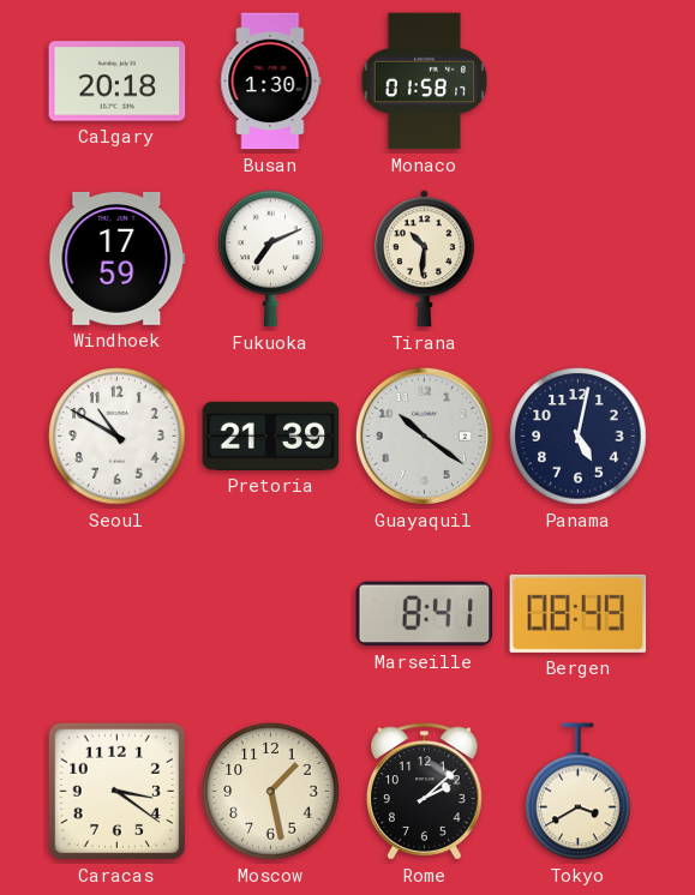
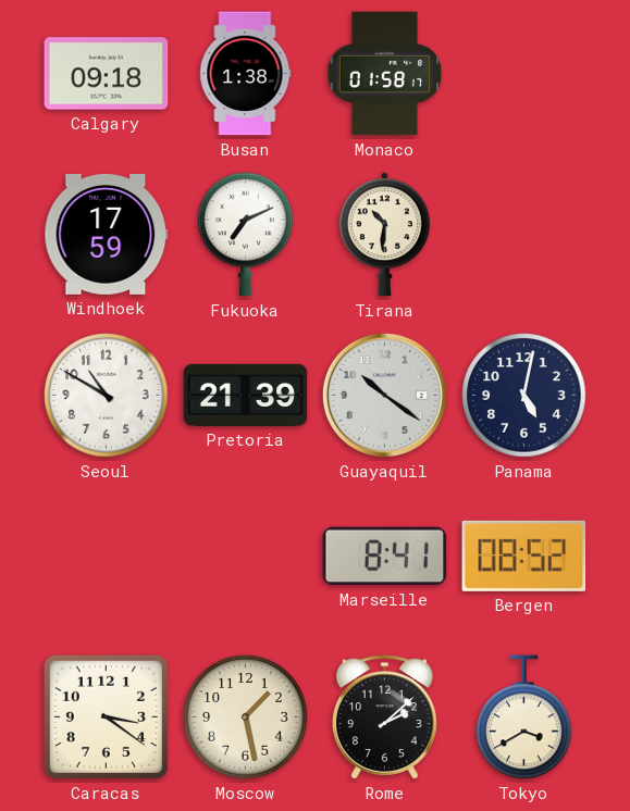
Calgary: 20:18 -> 09:18 (107, 74)
Busan: 1:30 -> 1:38 (246, 74)
Bergen: 08:49 -> 08:52 (524, 556)
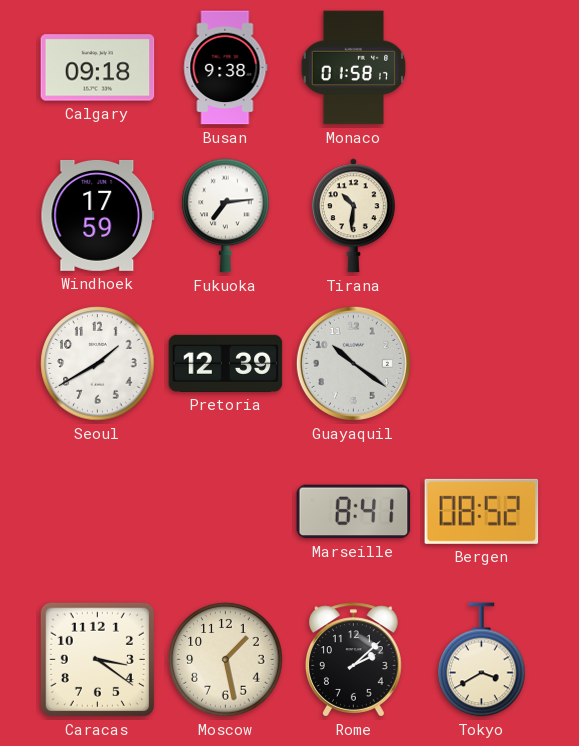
Busan: 1:38 -> 9:38 (226, 68)
Fukuoka: 7:11 -> 7:14 (226, 216)
Seoul: 10:50 -> 1:40 (98, 364)
Pretoria: 21:39 -> 12:39 (226, 363)
Panama: 5:02 -> none (524, 396)
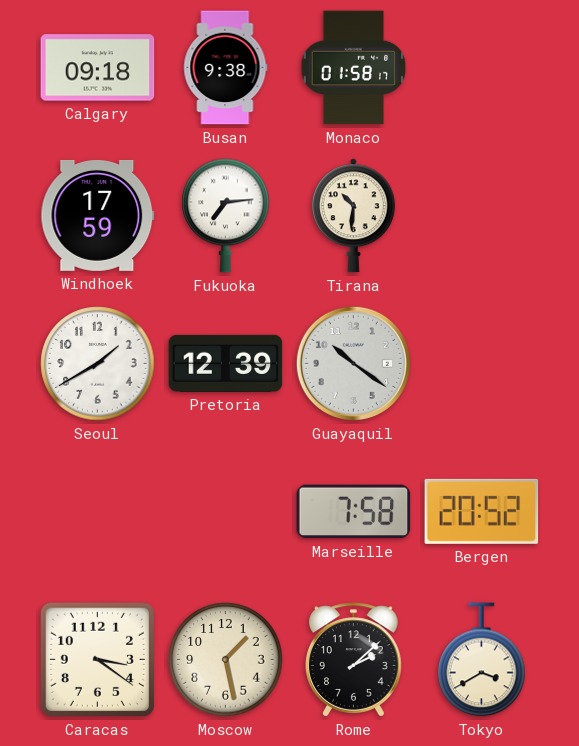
Marseille: 8:41 -> 7:58 (354, 512)
Bergen: 08:52 -> 20:52 (482, 511)
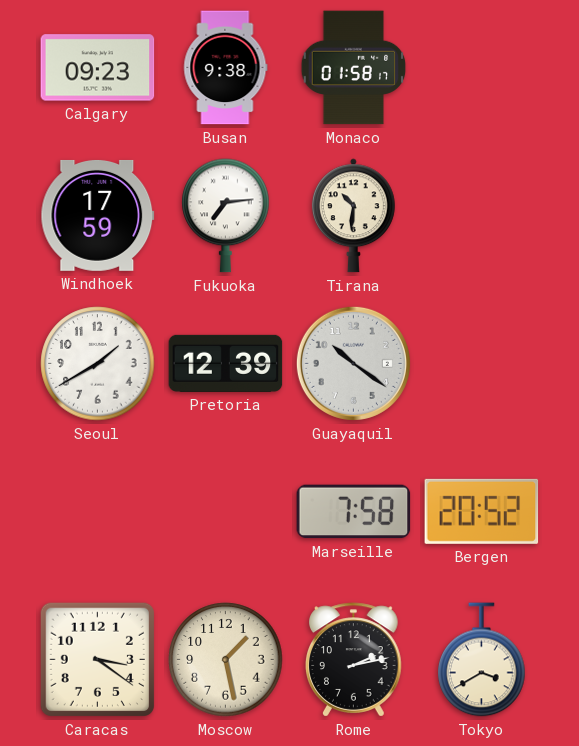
Calgary: 09:18 -> 09:23 (98, 68)
Rome: 2:08 -> 2:13 (354, 660)
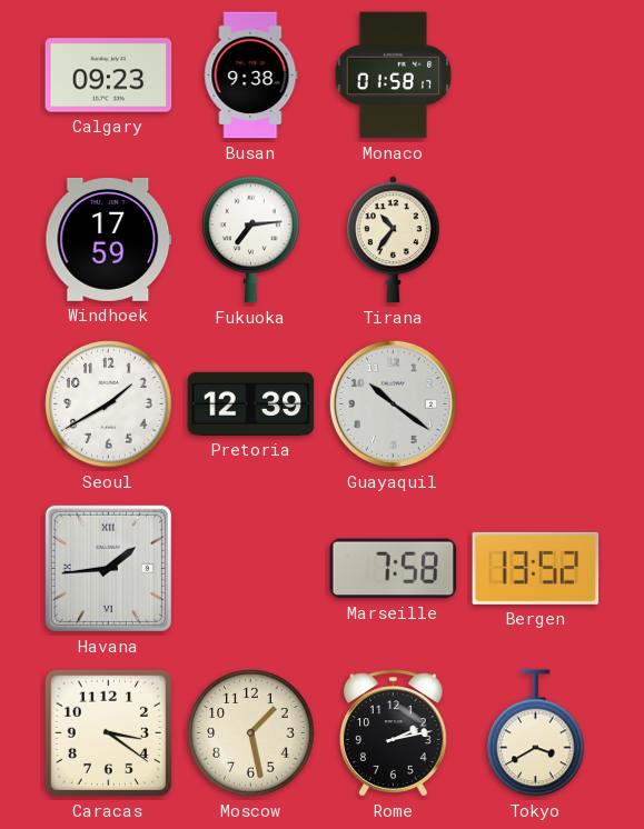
Tirana: 10:31 -> 10:36 (393, 240)
Havana: none -> 1:44 (108, 568)
Bergen: 20:52 -> 13:52 (536, 568)
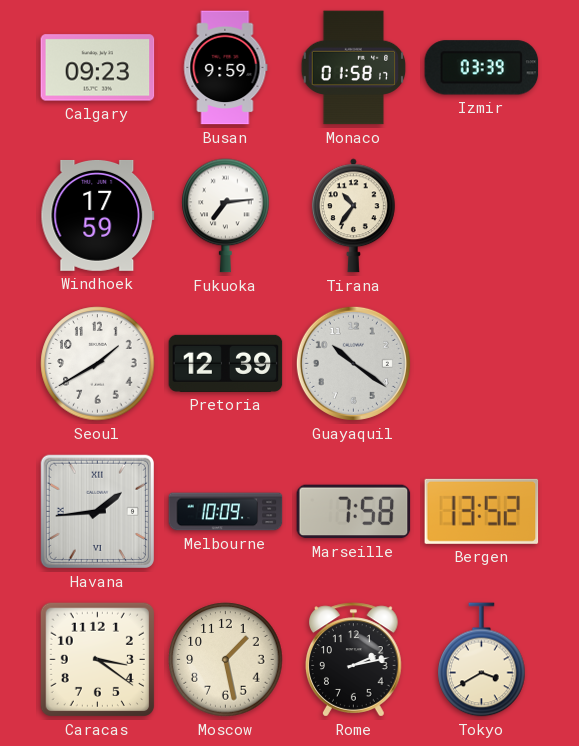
Busan: 9:38 -> 9:59 (226, 68)
Izmir: none -> 03:39 (482, 68)
Melbourne: none -> 10:09 (226, 512)
